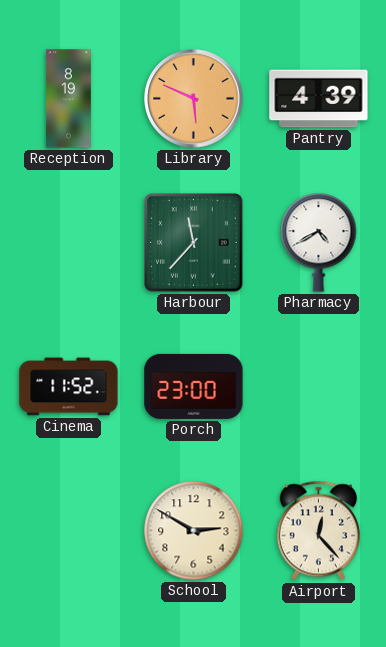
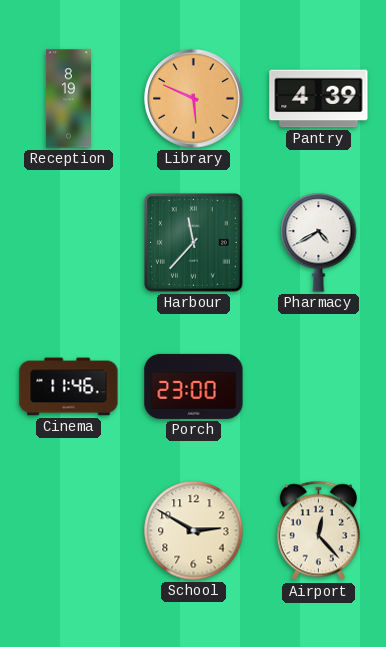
Cinema: 11:52 -> 11:46 (69, 387)
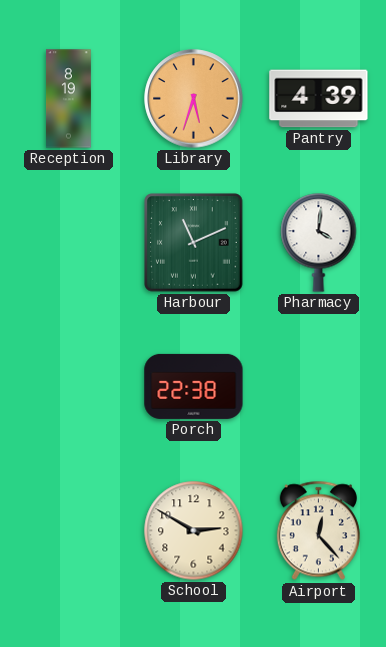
Library: 5:49 -> 5:33 (194, 99)
Harbour: 11:37 -> 11:11 (194, 243)
Pharmacy: 4:40 -> 4:01 (319, 243)
Cinema: 11:46 -> none (69, 387)
Porch: 23:00 -> 22:38 (194, 386)
